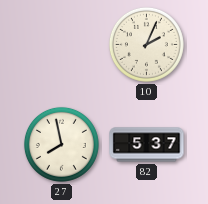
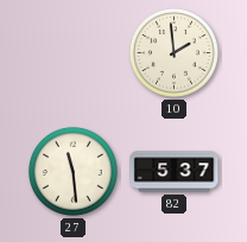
10: 2:04 -> 1:59 (173, 52)
27: 7:58 -> 11:29 (72, 171)
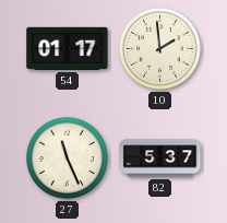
54: none -> 01:17 (68, 48)
27: 11:29 -> 11:26 (67, 157)
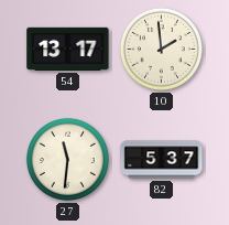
54: 01:17 -> 13:17 (68, 49)
27: 11:26 -> 11:31 (67, 159)
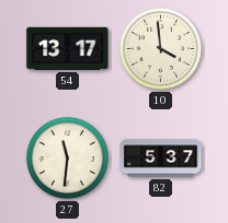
10: 1:59 -> 3:59 (160, 48)
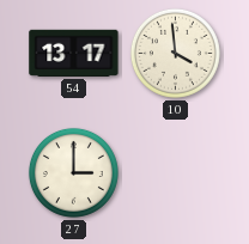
27: 11:31 -> 3:00 (73, 172)
82: 5:37 -> none (161, 159)
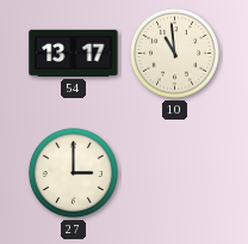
10: 3:59 -> 10:59 (174, 53)
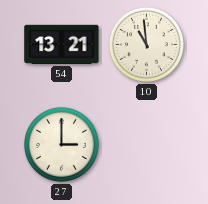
54: 13:17 -> 13:21 (62, 44)
